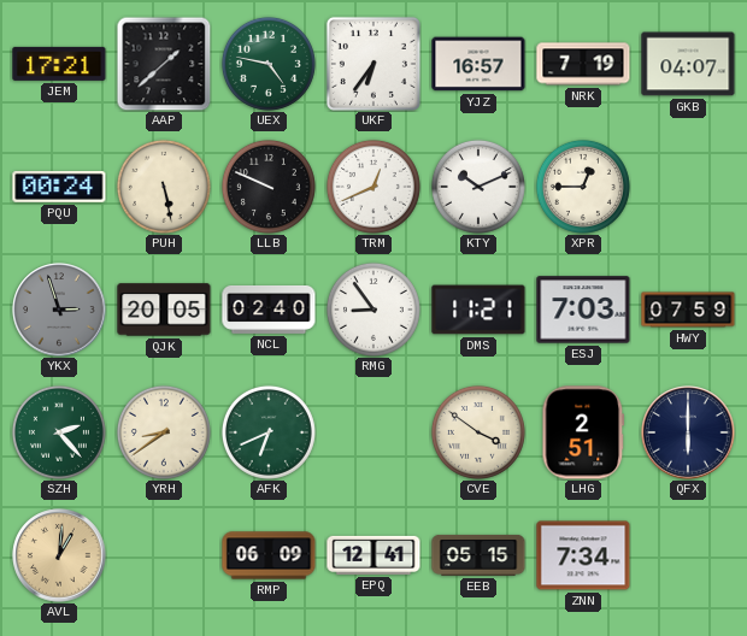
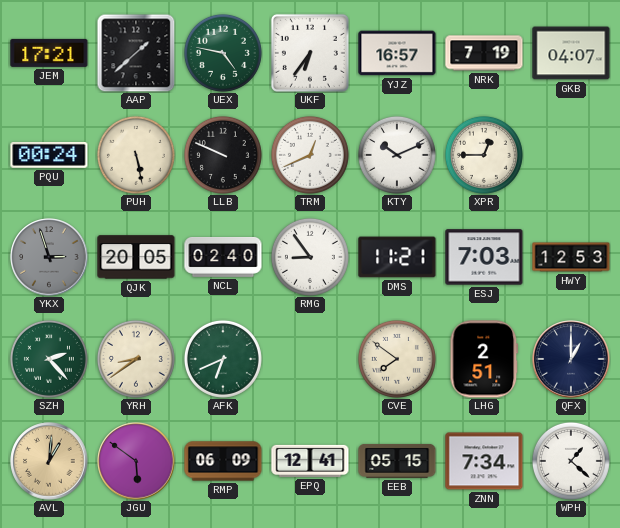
HWY: 07:59 -> 12:53 (571, 257)
CVE: 3:51 -> 7:51 (397, 359)
QFX: 6:00 -> 1:00 (571, 359)
JGU: none -> 5:51 (136, 461)
WPH: none -> 1:22 (571, 461)
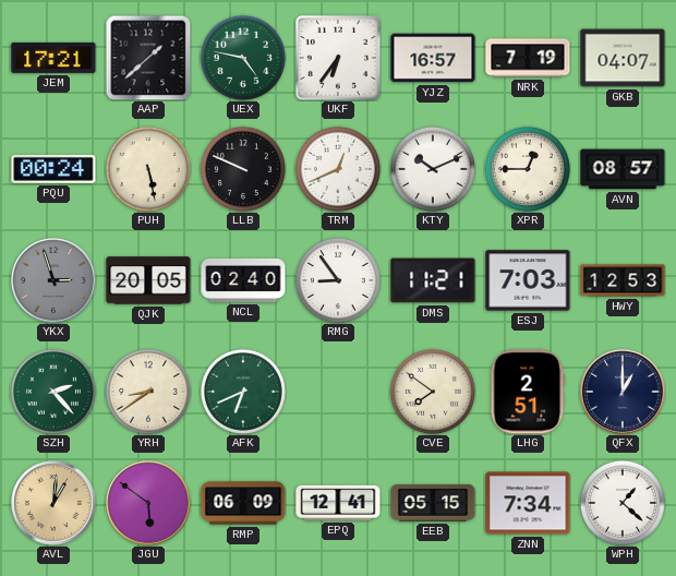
AVN: none -> 08:57 (623, 169)
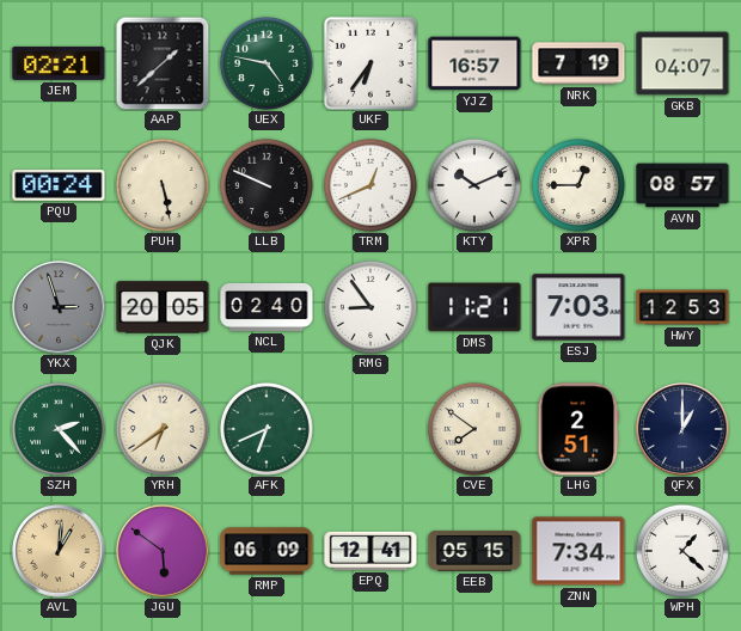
JEM: 17:21 -> 02:21 (59, 63)
YRH: 8:39 -> 6:39 (163, 429)
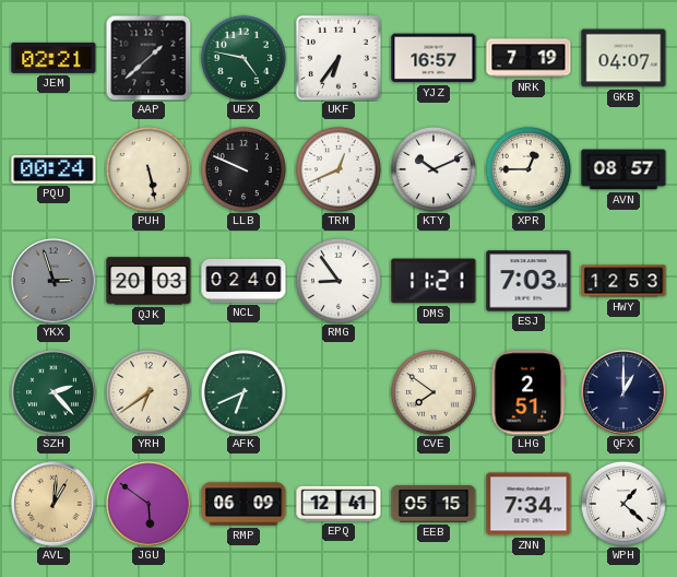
QJK: 20:05 -> 20:03 (149, 281)
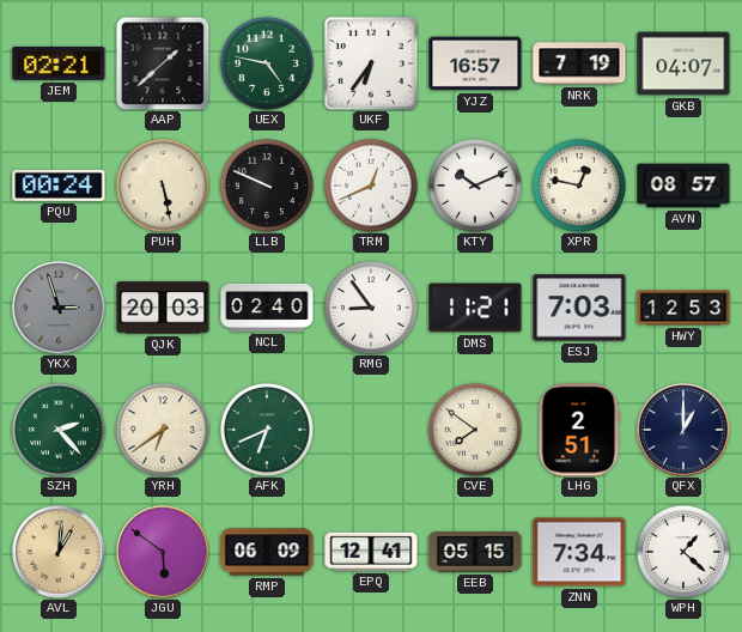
XPR: 12:45 -> 12:47 (579, 186)
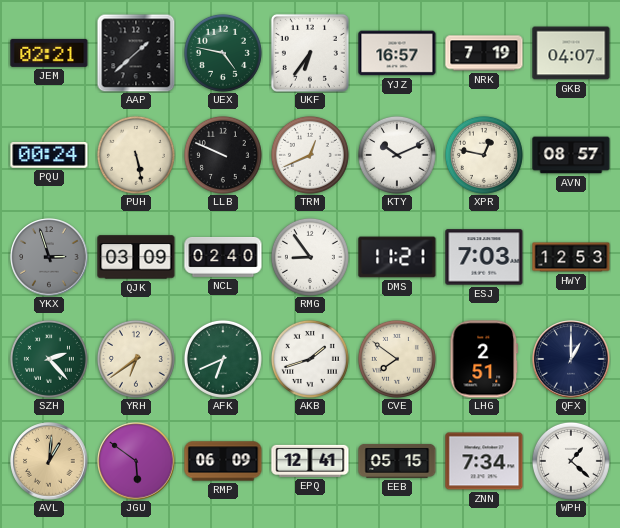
QJK: 20:03 -> 03:09 (136, 257)
AKB: none -> 1:42 (310, 359)
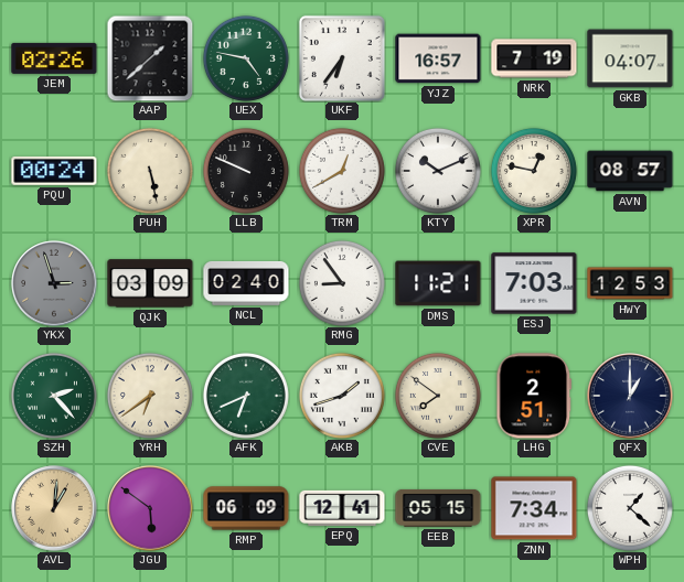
JEM: 02:21 -> 02:26 (54, 58)
TRM: 12:41 -> 12:40 (342, 171)
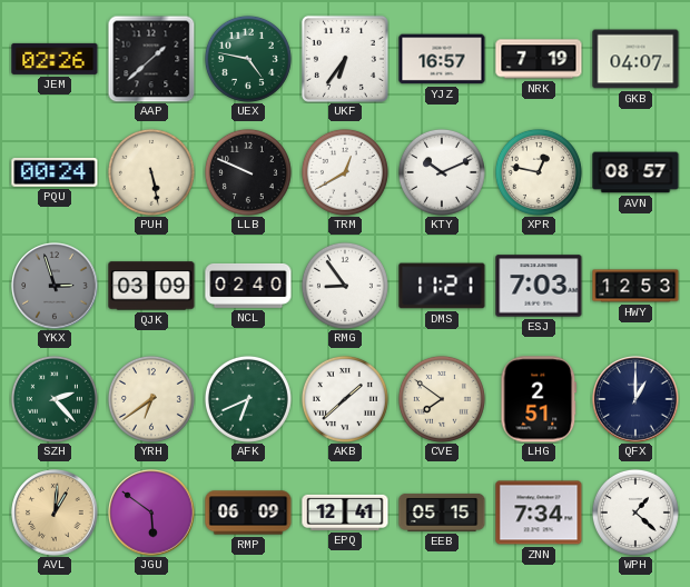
AKB: 1:42 -> 1:38 (345, 399)
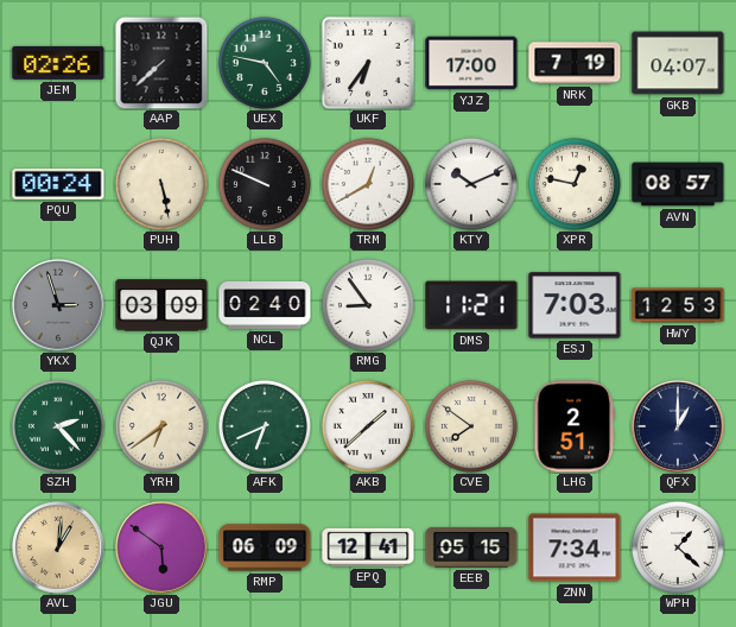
AAP: 1:38 -> 7:38 (161, 63)
YJZ: 16:57 -> 17:00 (471, 63)
